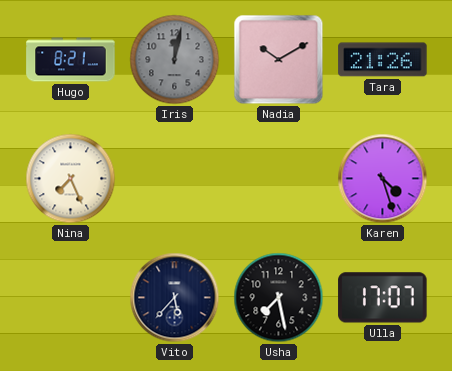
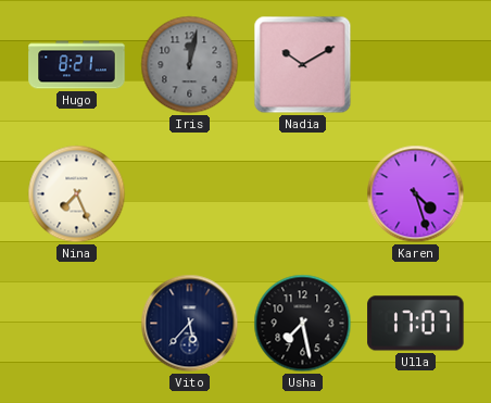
Tara: 21:26 -> none (383, 60)
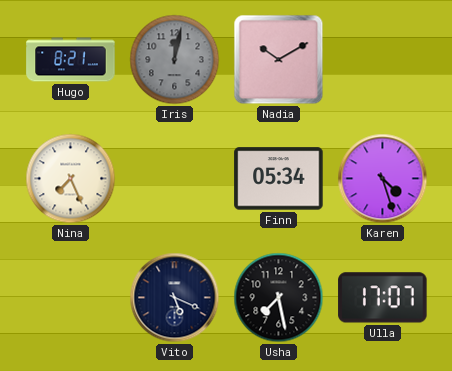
Finn: none -> 05:34 (279, 179)
Vito: 5:37 -> 5:19 (175, 298)
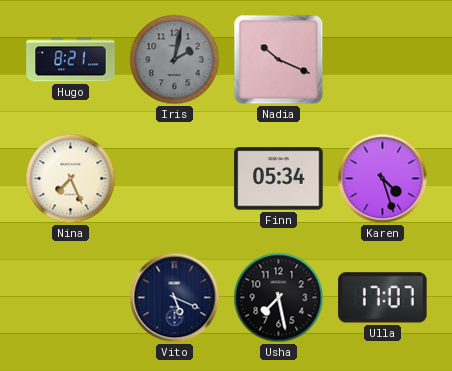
Iris: 12:02 -> 2:02 (175, 60)
Nadia: 10:10 -> 10:19 (279, 60)
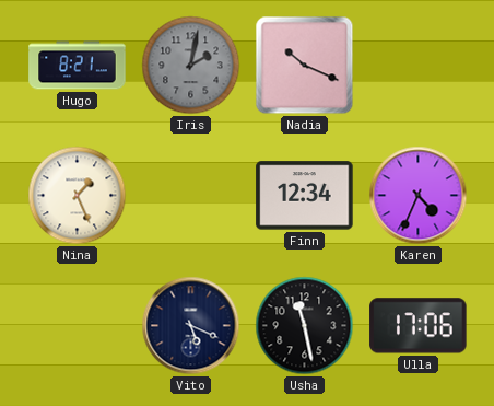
Nina: 7:26 -> 1:26 (78, 196)
Finn: 05:34 -> 12:34 (305, 196)
Karen: 4:27 -> 4:34 (419, 196)
Usha: 7:28 -> 11:28 (305, 326)
Ulla: 17:07 -> 17:06 (419, 326)
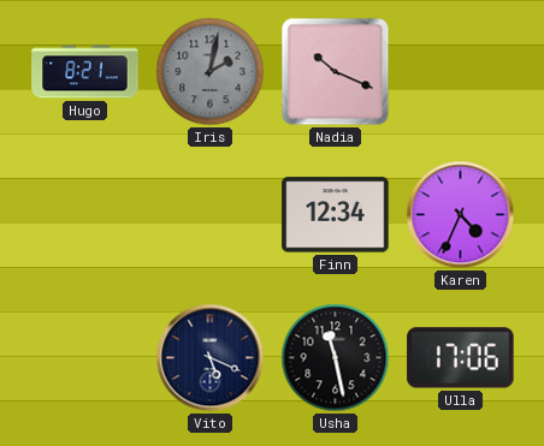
Nina: 1:26 -> none (78, 196)
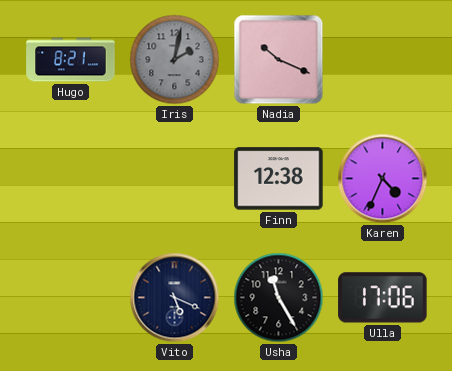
Finn: 12:34 -> 12:38 (279, 179)
Usha: 11:28 -> 11:25 (279, 298)
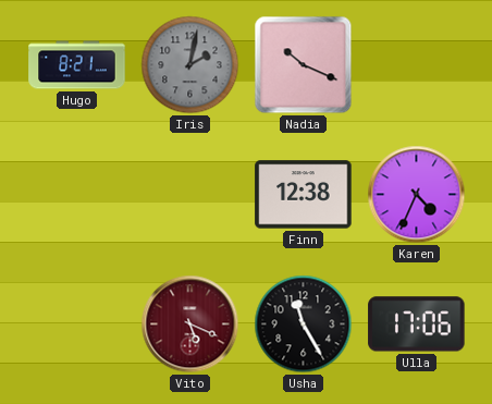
Vito dial: navy -> burgundy (190, 325)
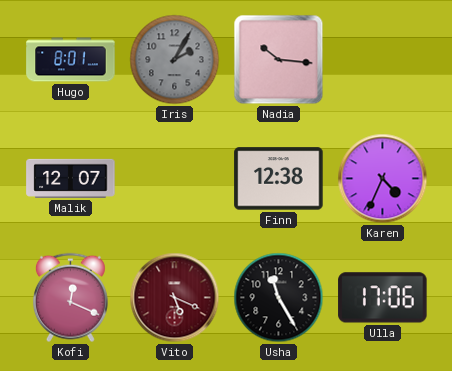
Hugo: 8:21 -> 8:01 (71, 60)
Iris: 2:02 -> 2:05 (175, 60)
Nadia: 10:19 -> 10:16 (279, 60)
Malik: none -> 12:07 (71, 178)
Kofi: none -> 12:19 (70, 298)
